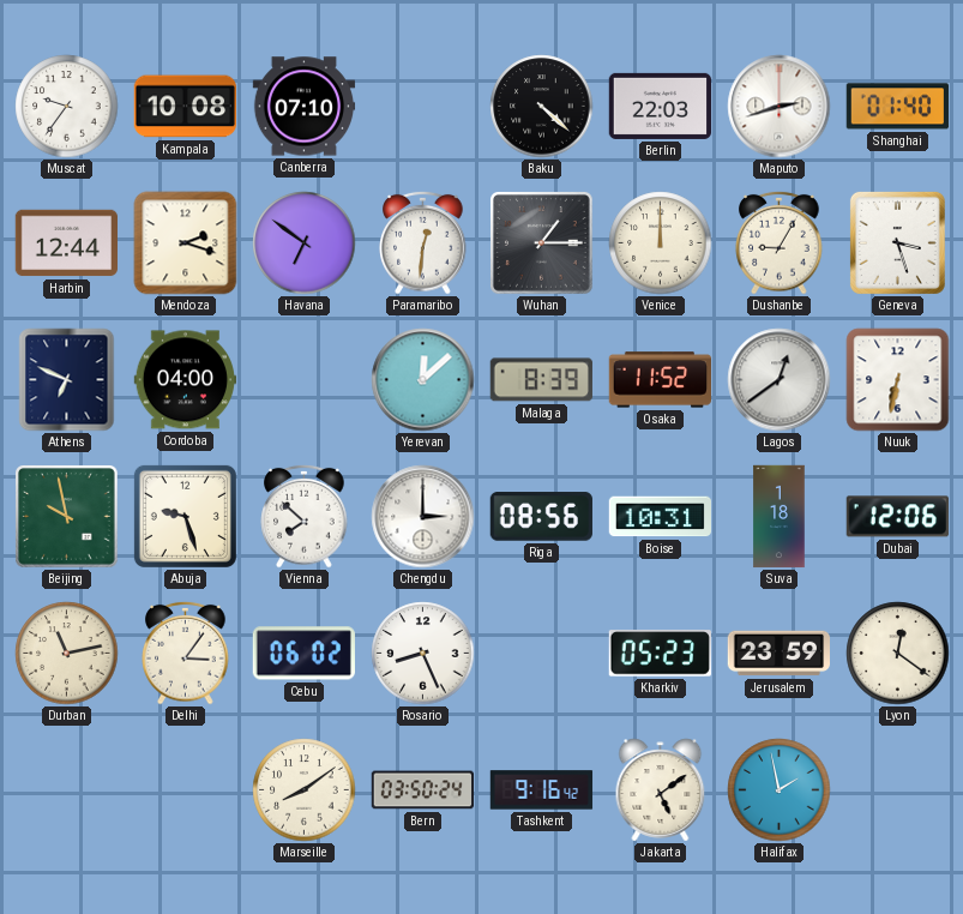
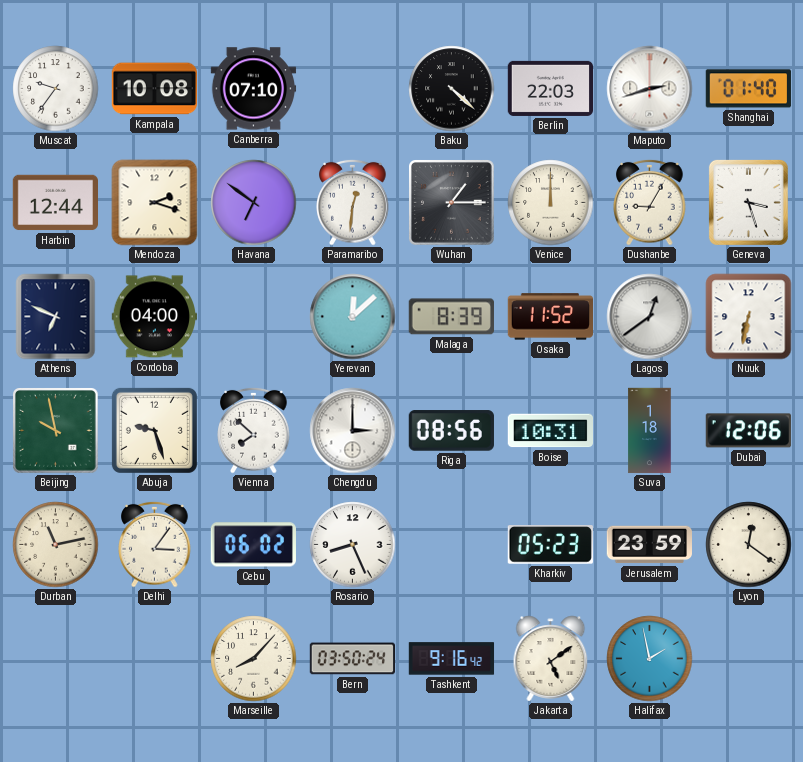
Marseille: 8:09 -> 8:07 (254, 659)
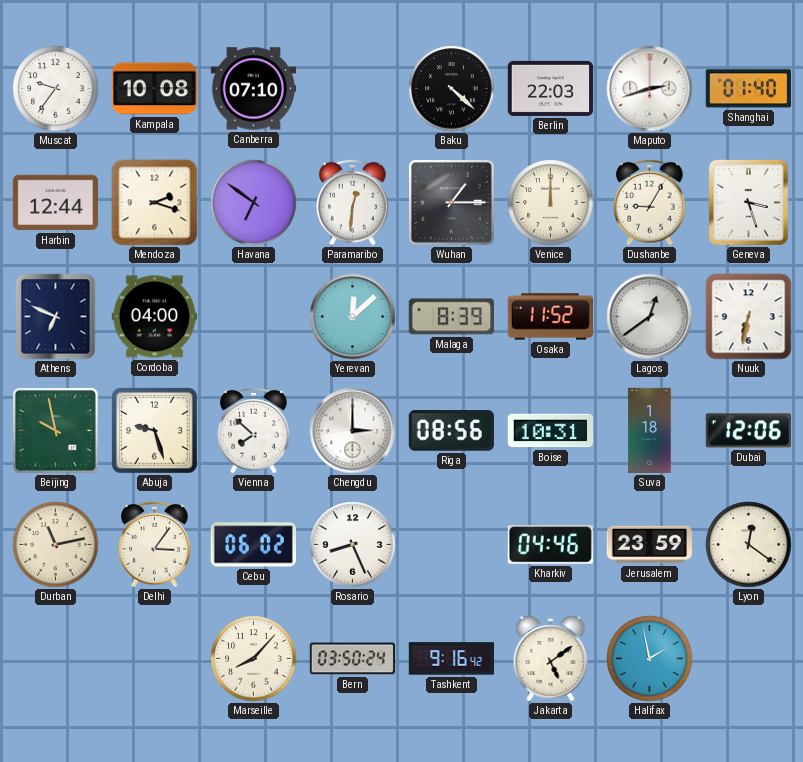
Kharkiv: 05:23 -> 04:46 (550, 545)
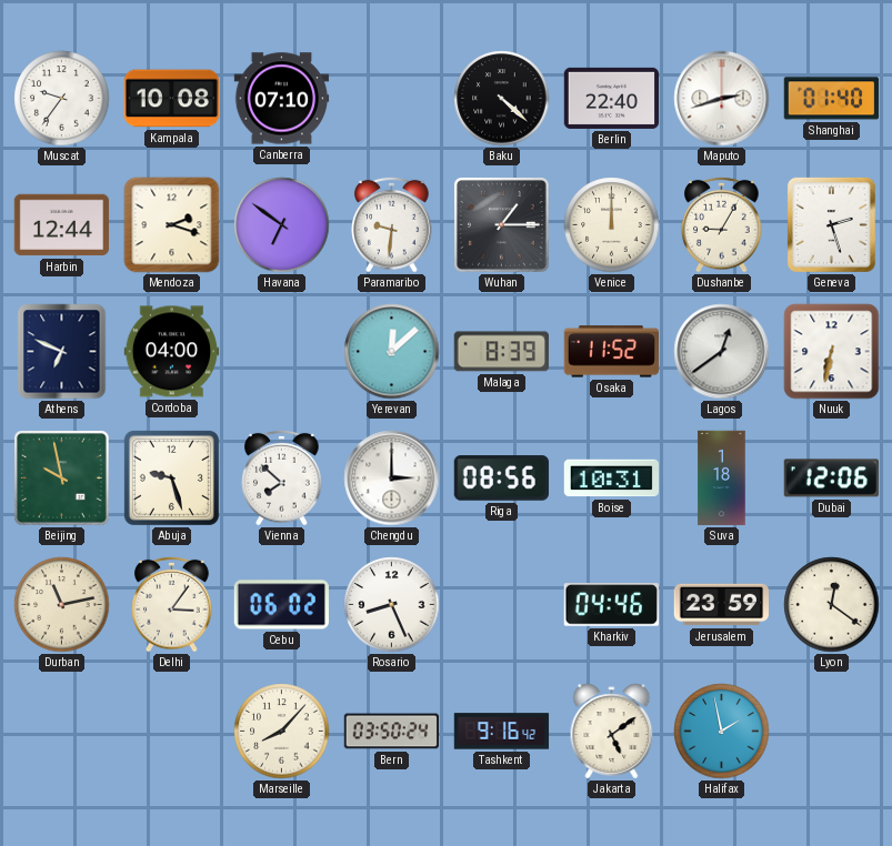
Berlin: 22:03 -> 22:40 (612, 98)
Paramaribo: 12:31 -> 9:31 (392, 224)
Geneva: 3:27 -> 2:27 (831, 224)
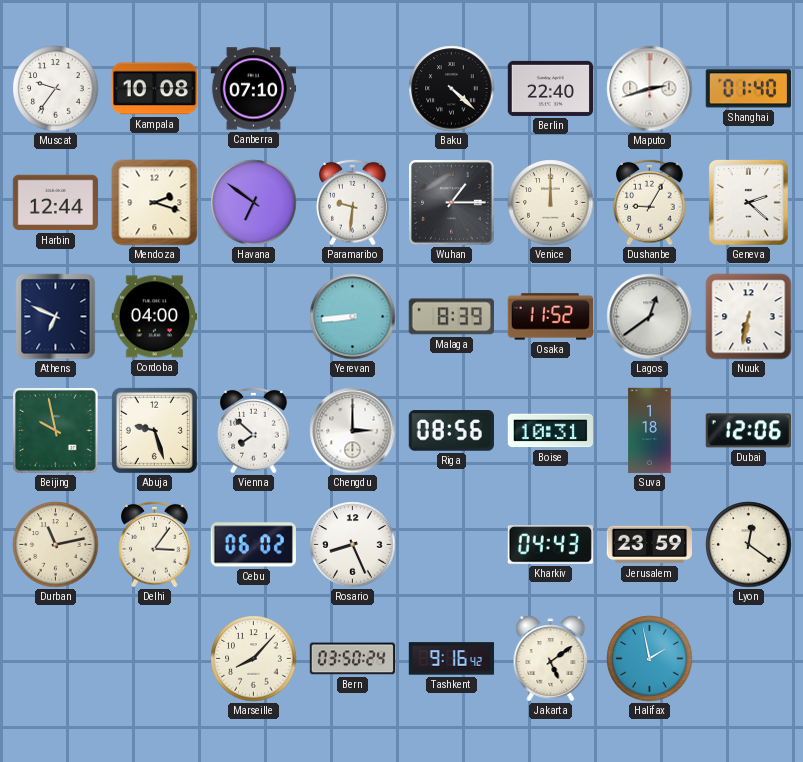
Geneva: 2:27 -> 2:22 (748, 202)
Yerevan: 12:08 -> 8:44 (353, 317)
Kharkiv: 04:46 -> 04:43 (550, 545)
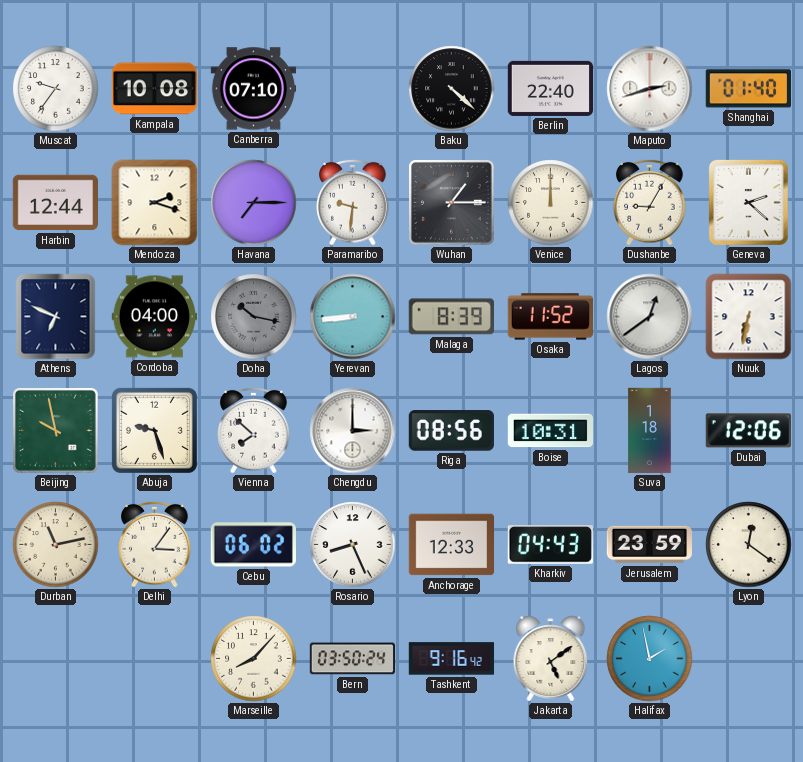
Havana: 6:51 -> 7:15 (254, 203)
Doha: none -> 10:17 (254, 317)
Anchorage: none -> 12:33 (452, 545)
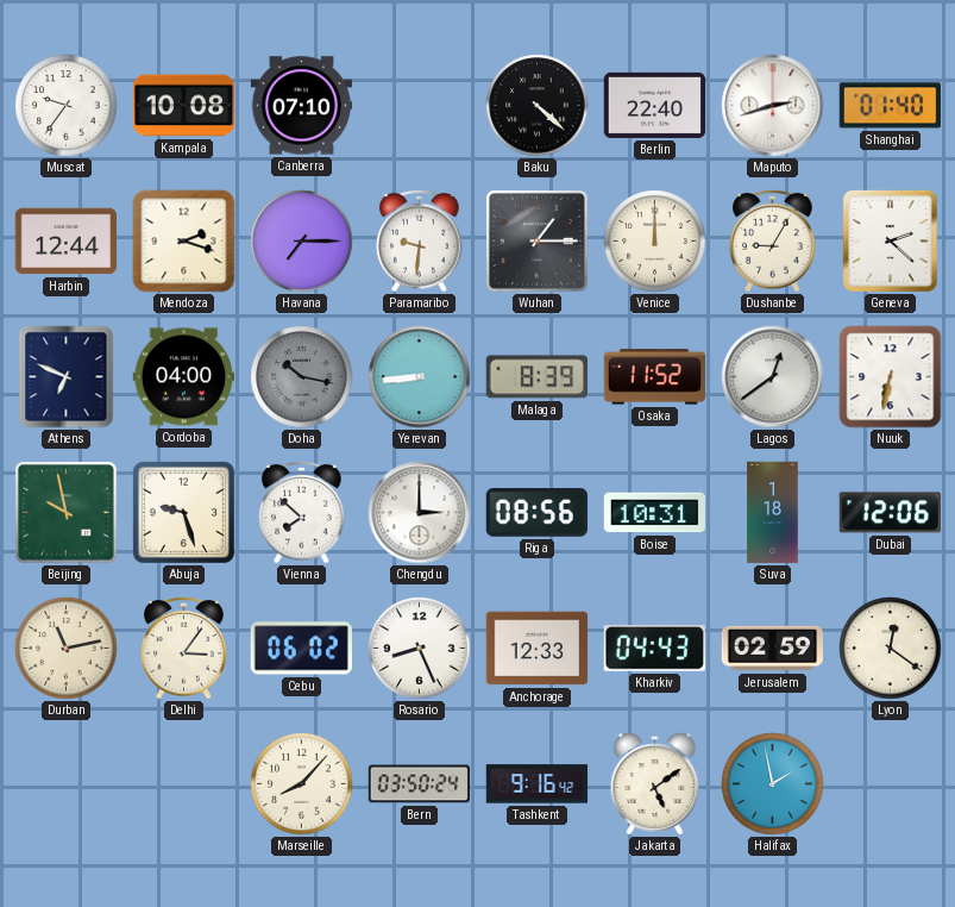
Jerusalem: 23:59 -> 02:59 (772, 649)
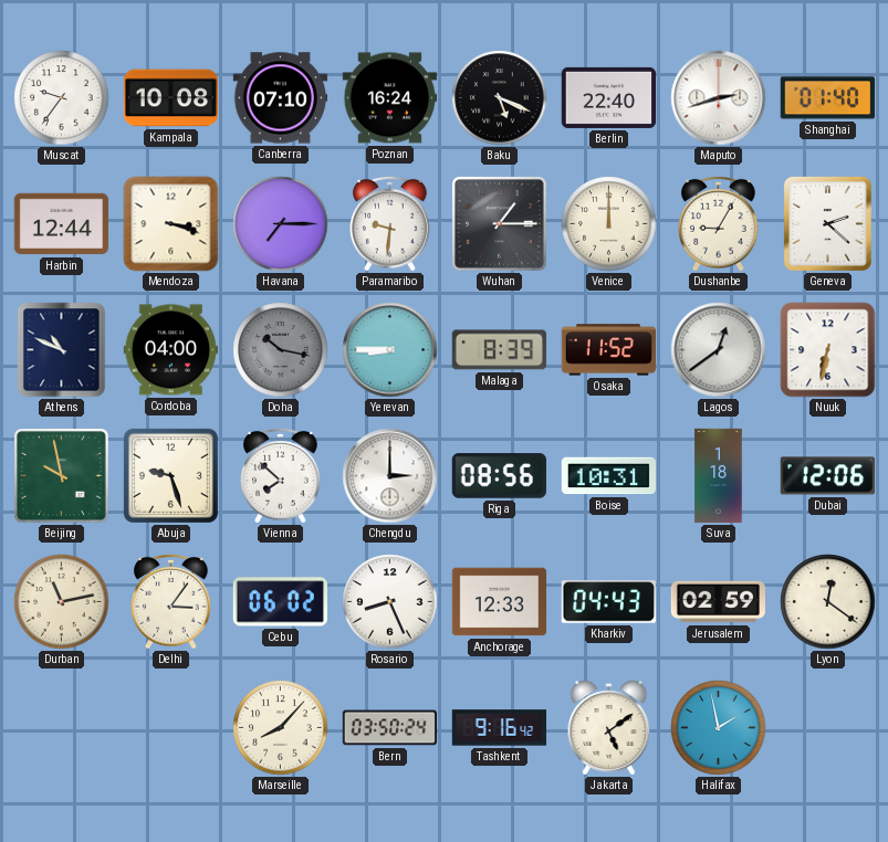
Poznan: none -> 16:24 (389, 98)
Baku: 4:22 -> 5:19 (500, 98)
Mendoza: 2:18 -> 3:18 (171, 224)
Athens: 6:49 -> 10:49 (62, 350)
Yerevan: 8:44 -> 8:45 (390, 350)
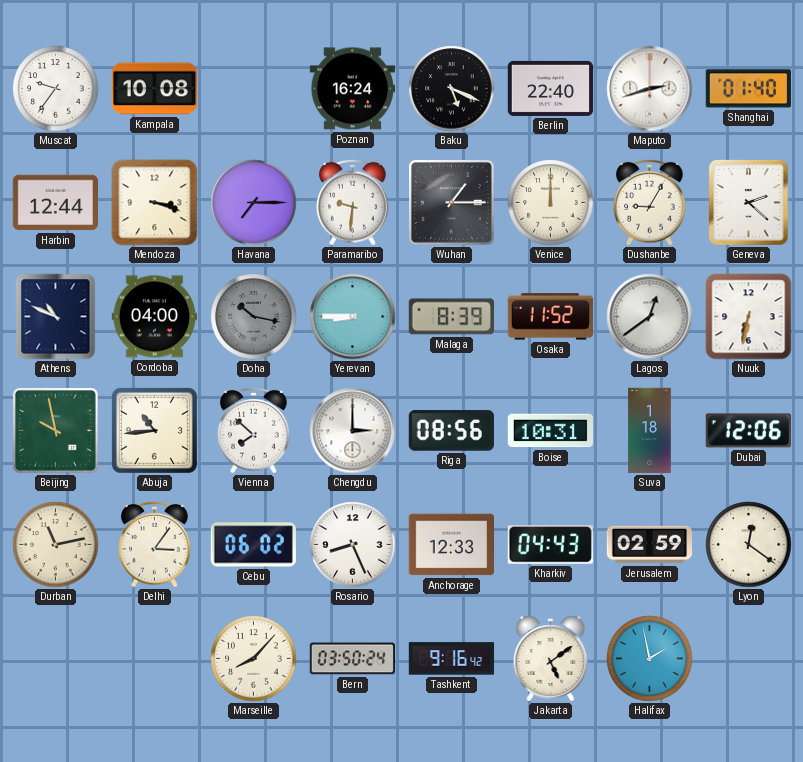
Canberra: 07:10 -> none (281, 98)
Abuja: 9:27 -> 10:44 (154, 430)
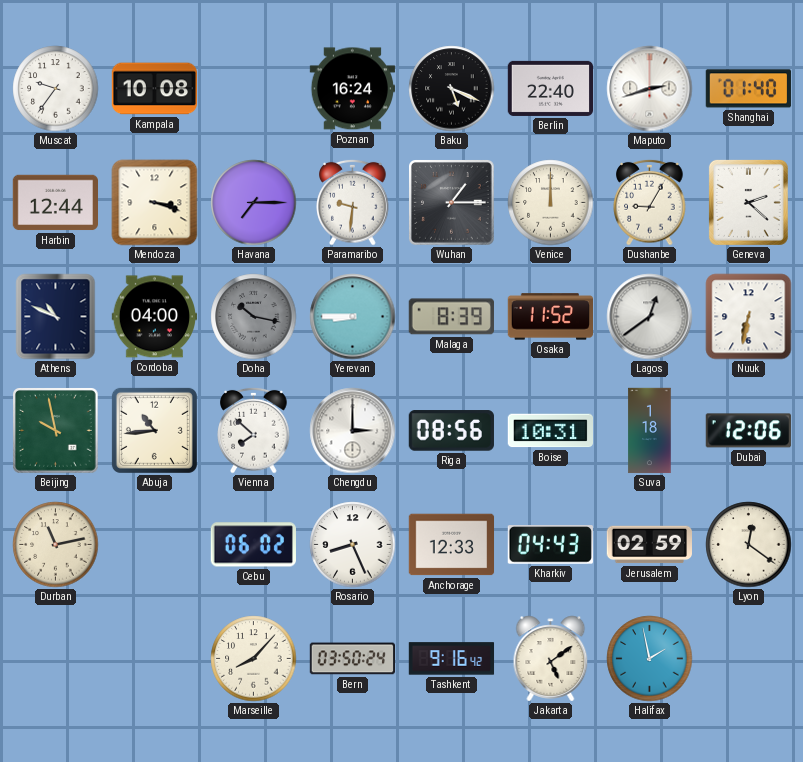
Delhi: 3:06 -> none (155, 544)
